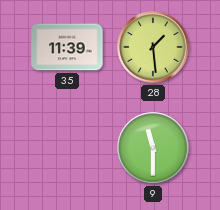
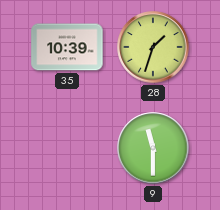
35: 11:39 -> 10:39 (67, 47)
28: 1:29 -> 1:33 (153, 47)
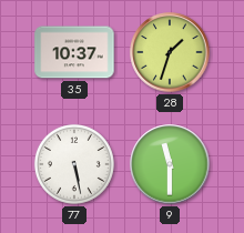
35: 10:39 -> 10:37 (74, 52)
77: none -> 5:28 (74, 164)
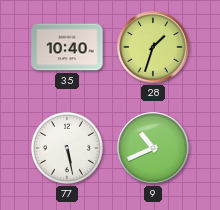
35: 10:37 -> 10:40 (67, 47)
9: 11:30 -> 10:41 (153, 148)
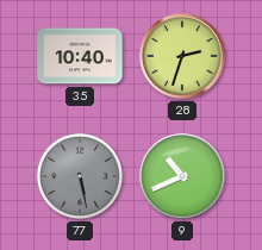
28: 1:33 -> 2:33 (182, 56)
77 dial: white -> grey (80, 176)
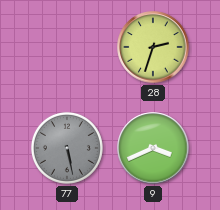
35: 10:40 -> none (80, 56)
9: 10:41 -> 3:41 (153, 148)
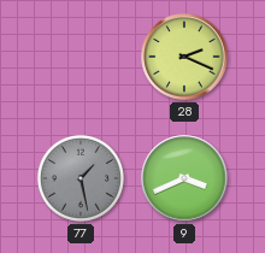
28: 2:33 -> 2:19 (184, 57)
77: 5:28 -> 1:28 (81, 178)
